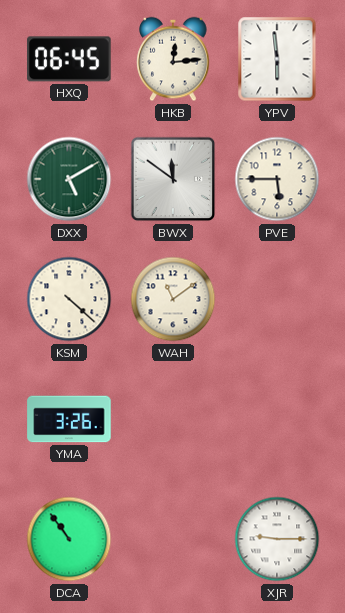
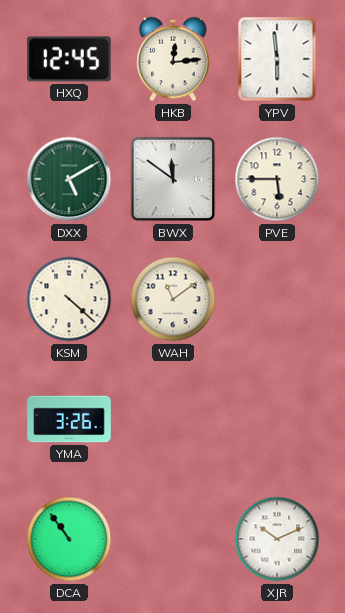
HXQ: 06:45 -> 12:45 (69, 59)
XJR: 9:15 -> 10:11 (277, 539)
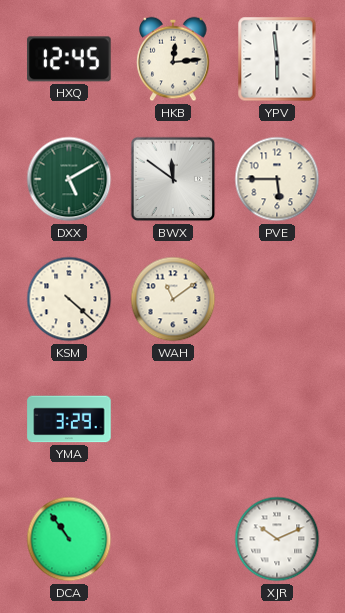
YMA: 3:26 -> 3:29 (69, 419)
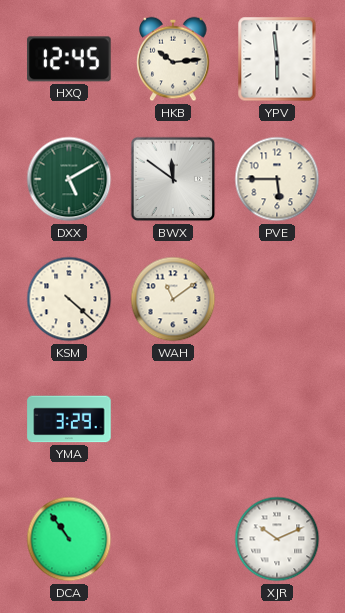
HKB: 12:14 -> 10:14 (173, 59)
